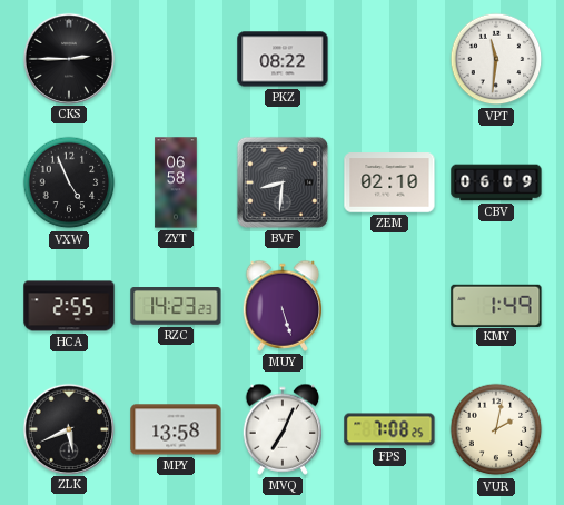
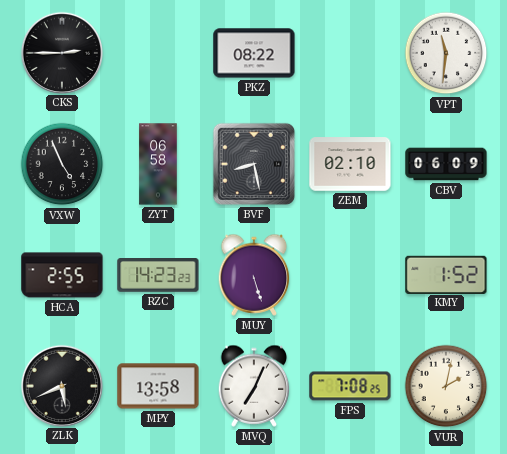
BVF: 8:31 -> 8:28 (254, 164)
KMY: 1:49 -> 1:52 (446, 274)
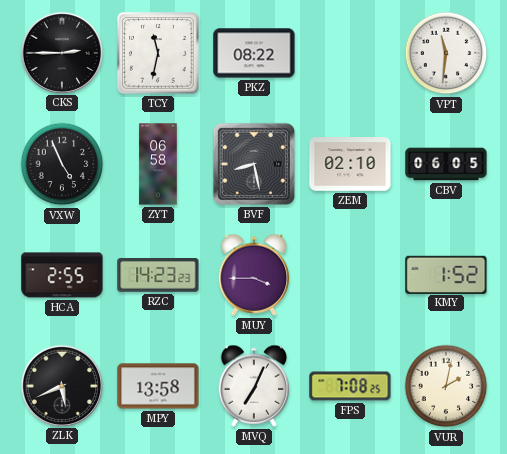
TCY: none -> 11:32 (158, 53)
CBV: 06:09 -> 06:05 (446, 164)
MUY: 5:27 -> 3:45 (254, 275)
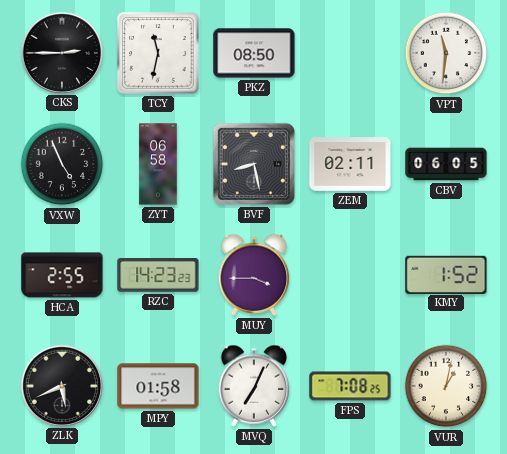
PKZ: 08:22 -> 08:50 (254, 53)
ZEM: 02:10 -> 02:11 (350, 164)
MPY: 13:58 -> 01:58 (158, 386)
VUR: 2:02 -> 1:02 (446, 386)
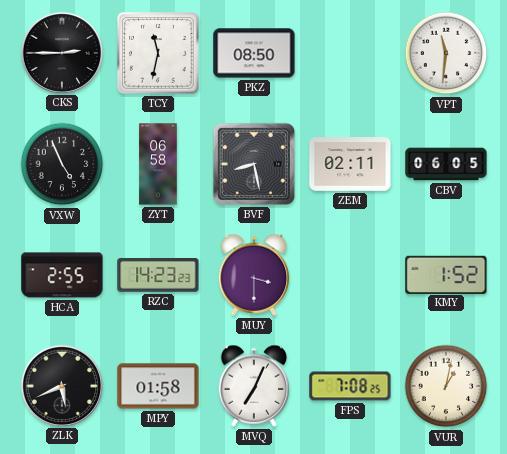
MUY: 3:45 -> 3:30 (254, 275)
